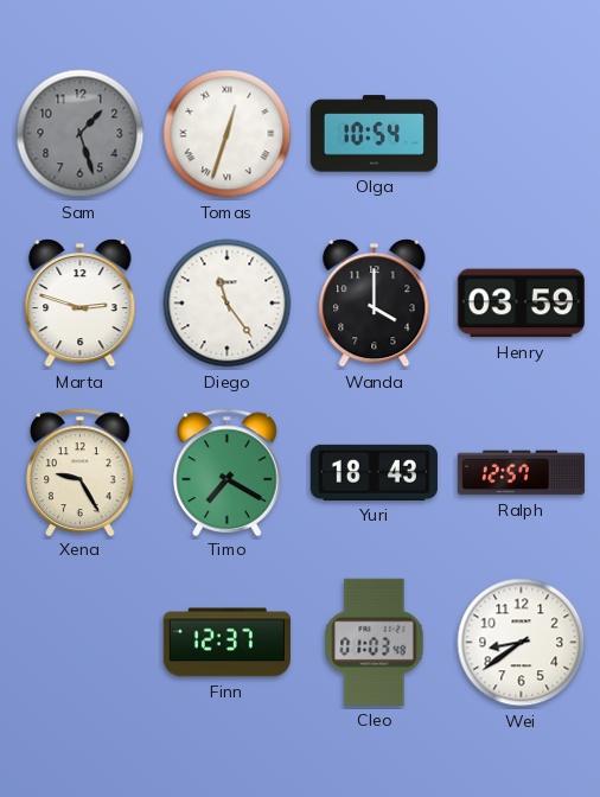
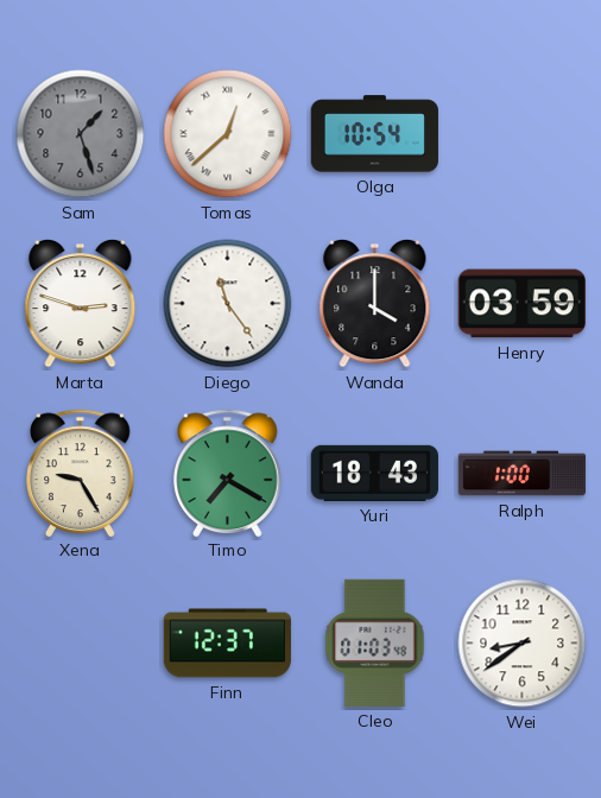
Tomas: 12:33 -> 12:38 (228, 134)
Ralph: 12:57 -> 1:00 (523, 474)
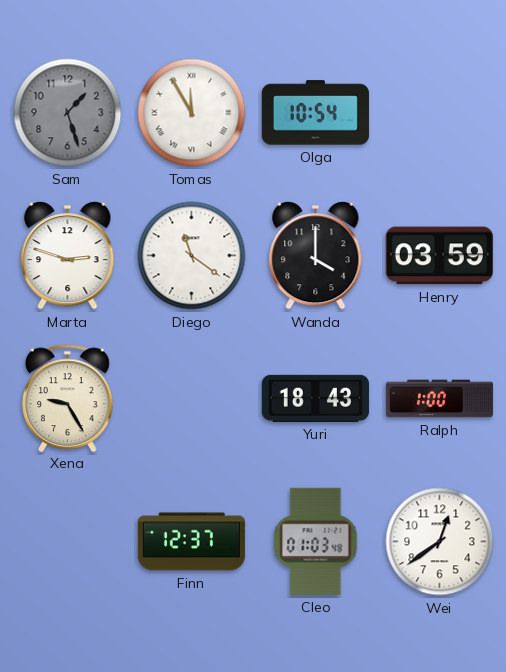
Tomas: 12:38 -> 11:55 (192, 113)
Diego: 11:24 -> 11:21 (192, 256)
Timo: 7:20 -> none (228, 473)
Wei: 8:39 -> 12:39 (440, 542)
